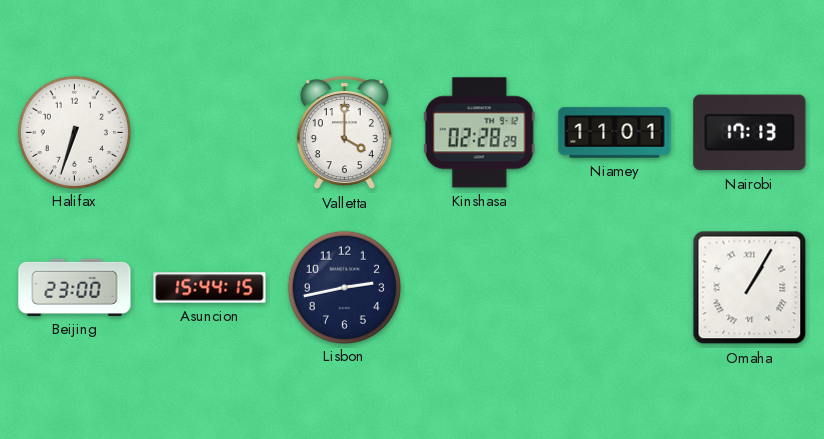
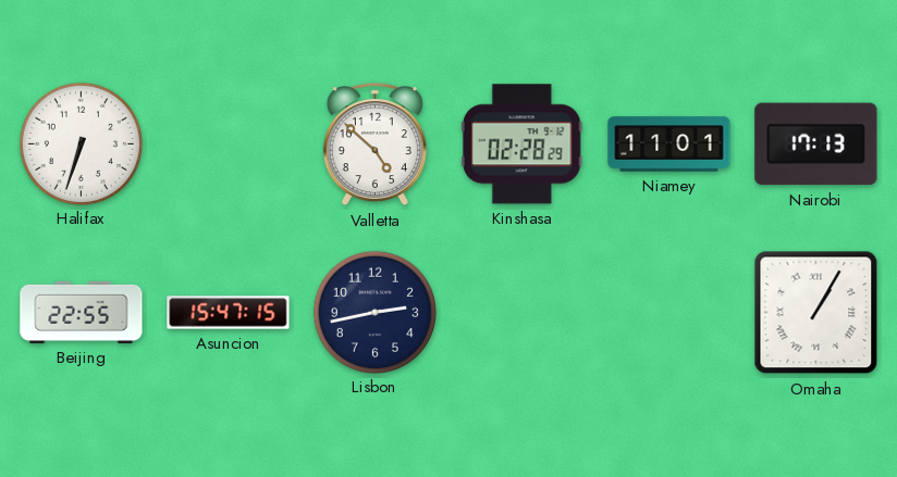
Valletta: 4:00 -> 4:52 (374, 145)
Beijing: 23:00 -> 22:55 (82, 312)
Asuncion: 15:44 -> 15:47 (229, 313)
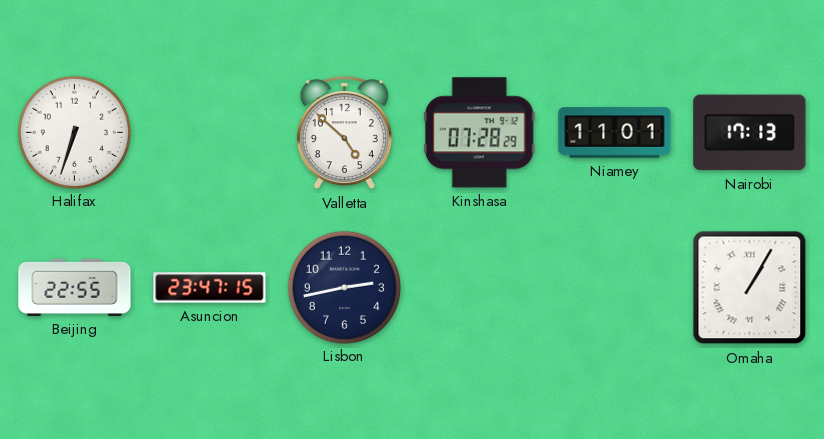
Kinshasa: 02:28 -> 07:28 (479, 133)
Asuncion: 15:47 -> 23:47 (210, 288)
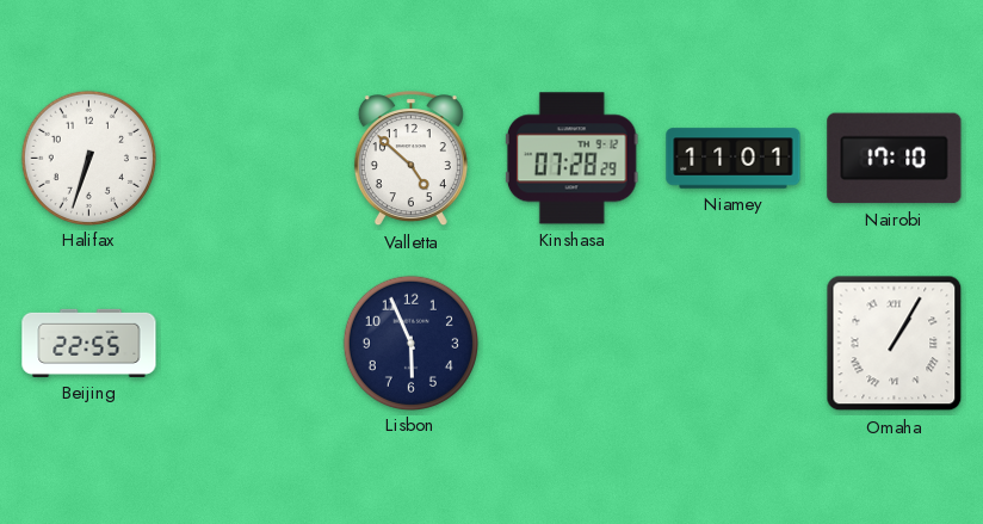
Nairobi: 17:13 -> 17:10 (895, 159)
Asuncion: 23:47 -> none (210, 288)
Lisbon: 2:43 -> 5:56 (410, 343)
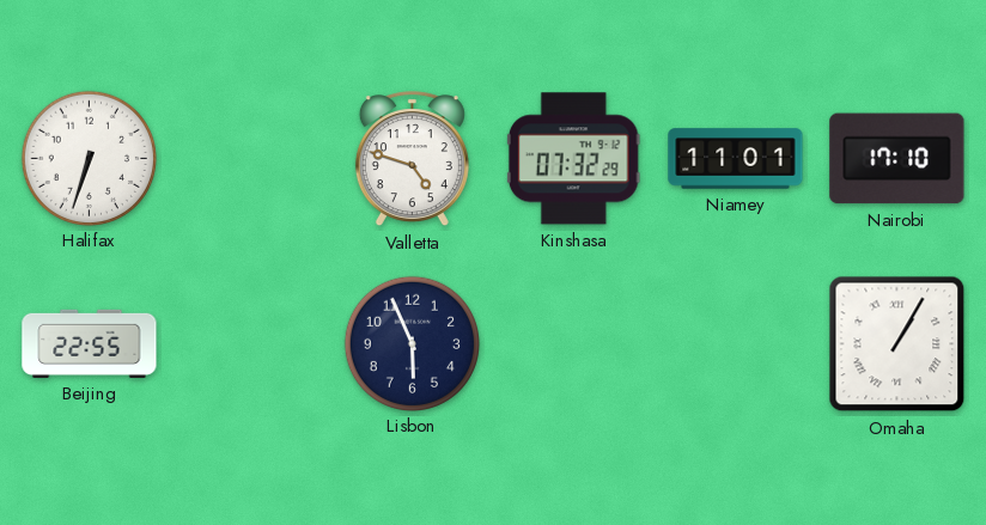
Valletta: 4:52 -> 4:48 (412, 159)
Kinshasa: 07:28 -> 07:32 (573, 159)
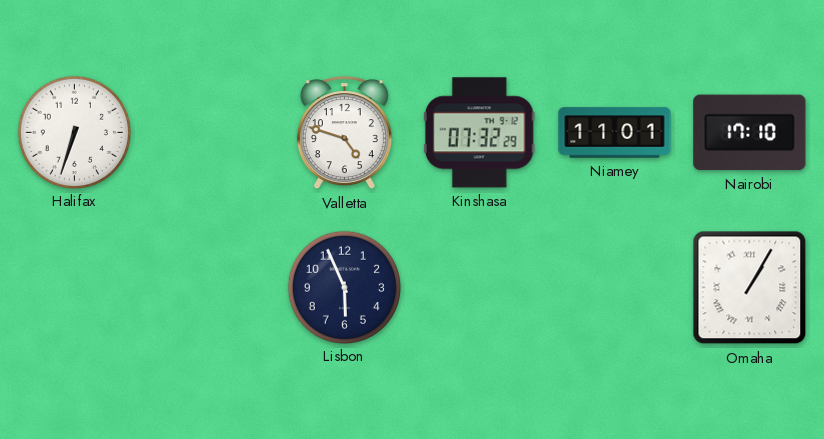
Beijing: 22:55 -> none (90, 343)
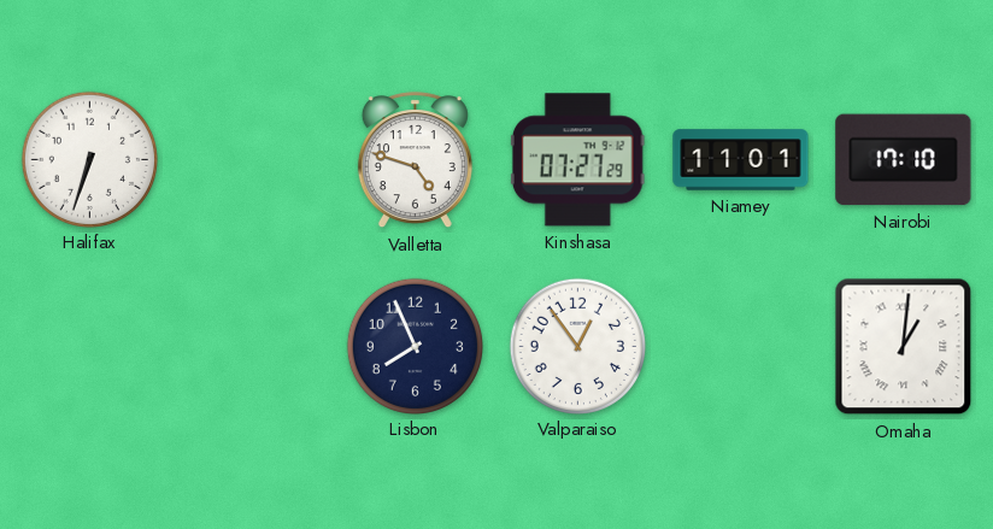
Kinshasa: 07:32 -> 07:27 (577, 160)
Lisbon: 5:56 -> 7:56 (415, 346)
Valparaiso: none -> 12:54 (577, 346)
Omaha: 1:05 -> 1:01 (904, 347)
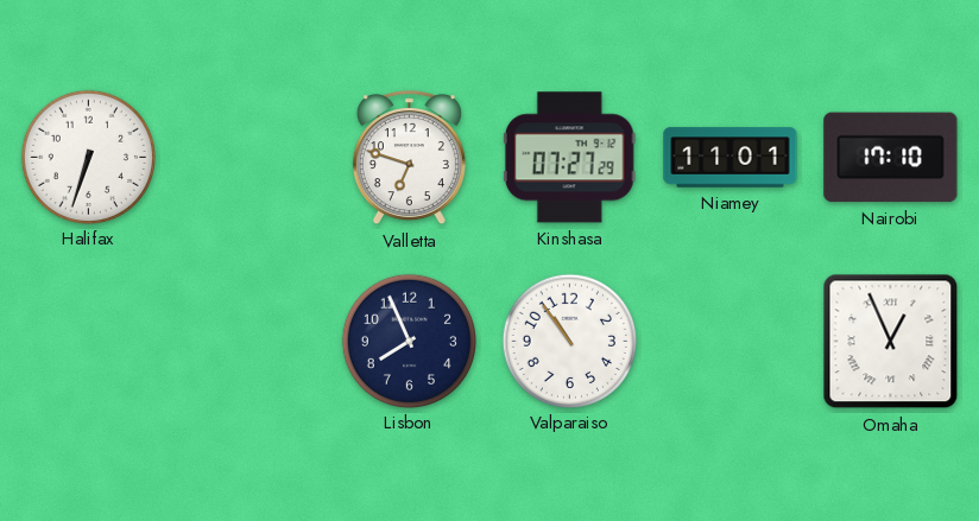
Valletta: 4:48 -> 6:48 (409, 158)
Valparaiso: 12:54 -> 10:54 (569, 341)
Omaha: 1:01 -> 12:56 (891, 342)
